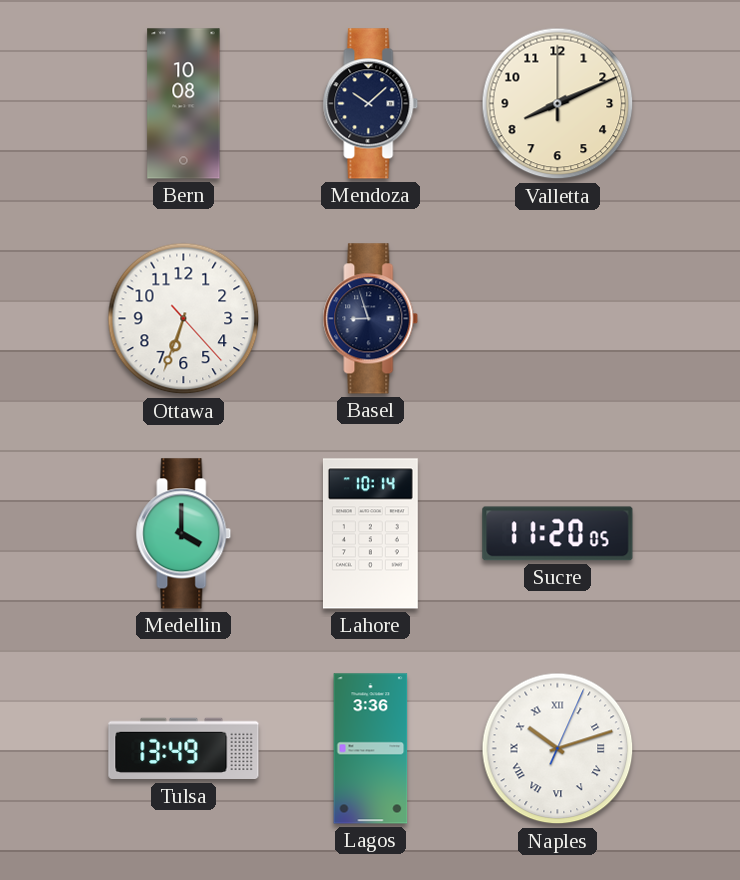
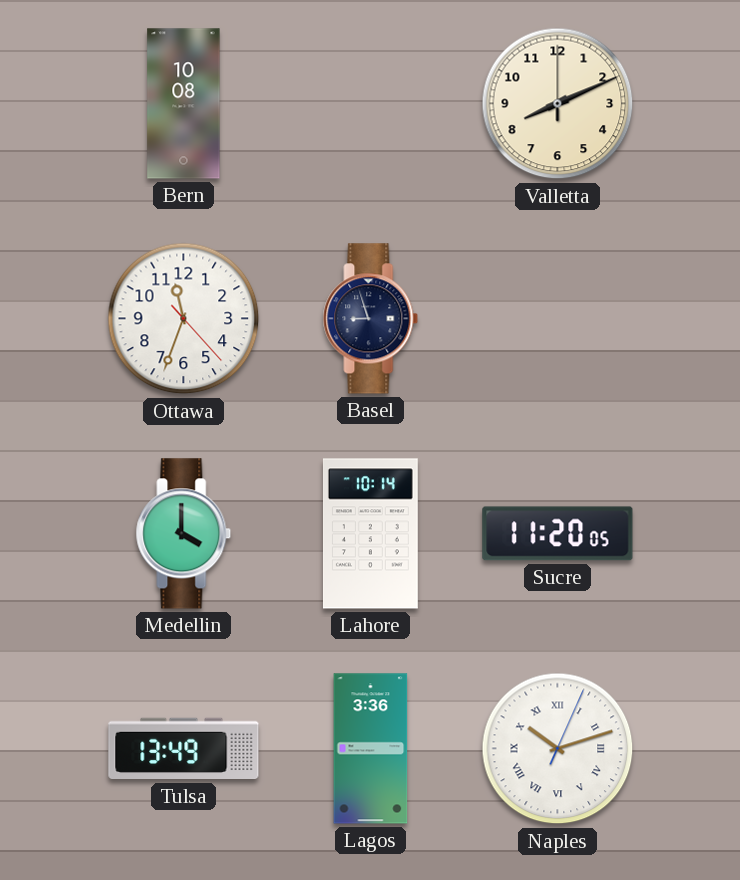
Mendoza: 10:08 -> none (371, 104)
Ottawa: 6:33 -> 11:33 (184, 319)
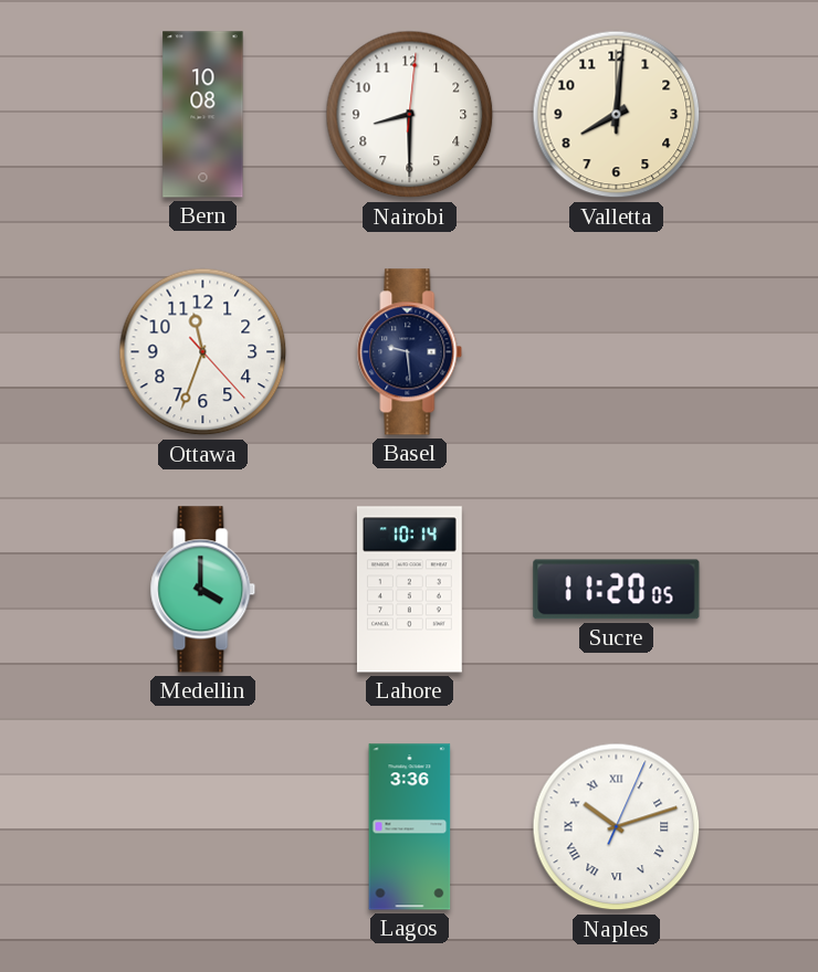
Nairobi: none -> 8:30 (410, 115)
Valletta: 8:11 -> 8:01 (617, 115)
Basel: 8:57 -> 9:29 (410, 352)
Tulsa: 13:49 -> none (184, 749)
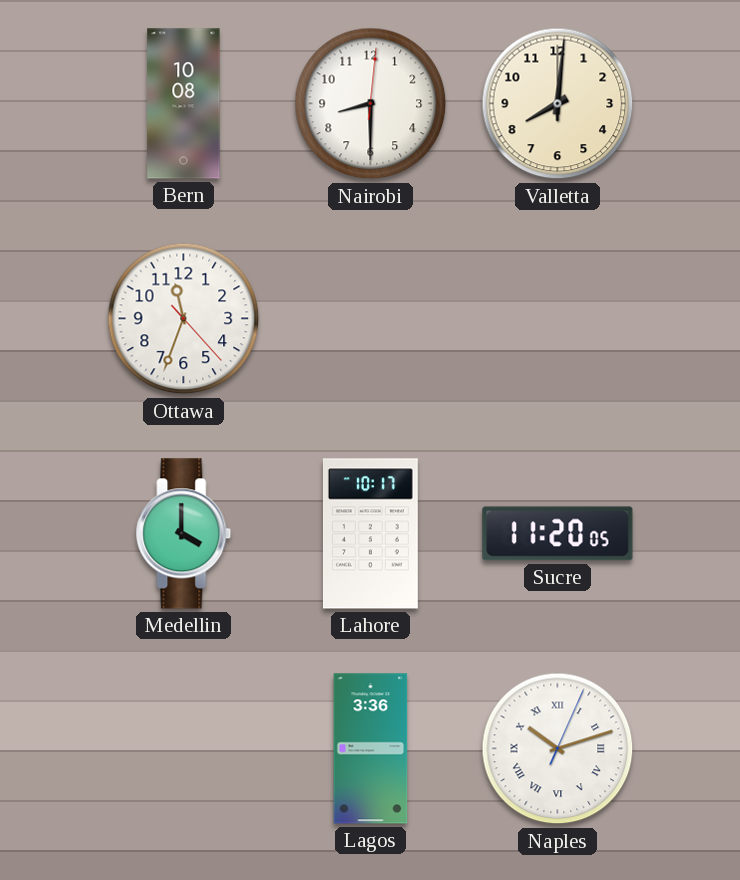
Basel: 9:29 -> none (410, 352)
Lahore: 10:14 -> 10:17 (370, 534)
